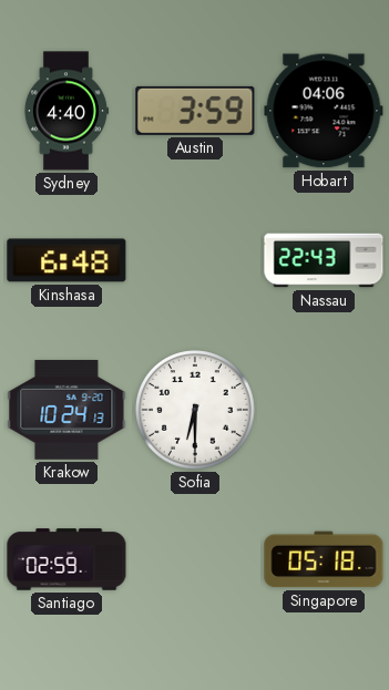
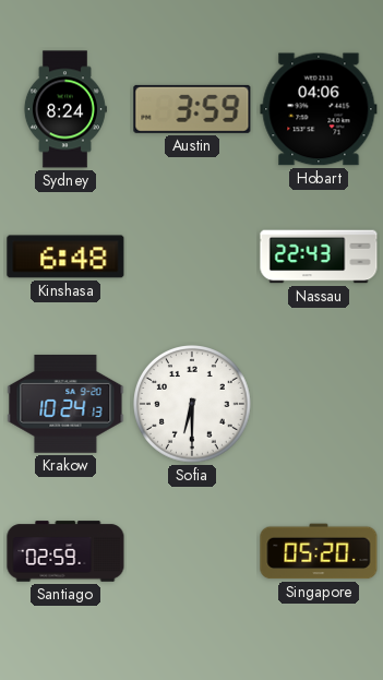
Sydney: 4:40 -> 8:24 (64, 109)
Singapore: 05:18 -> 05:20 (319, 551)
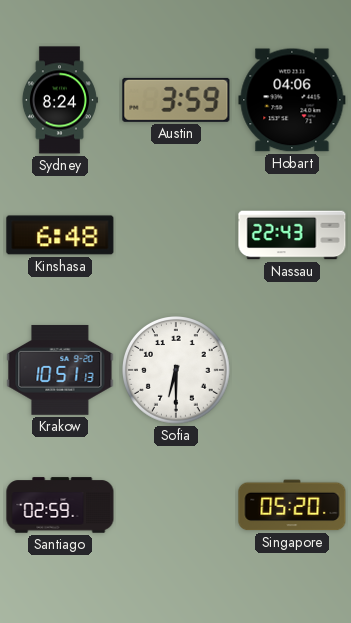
Krakow: 10:24 -> 10:51 (60, 370)
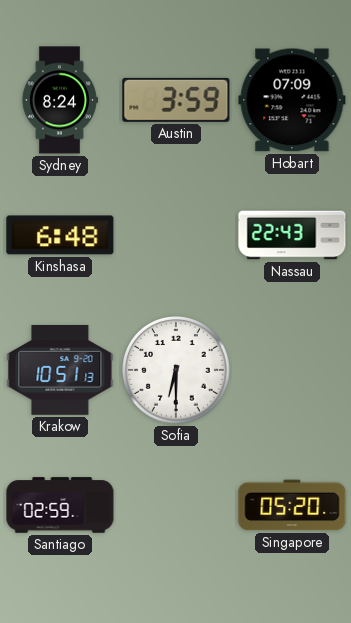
Hobart: 04:06 -> 07:09 (292, 100)
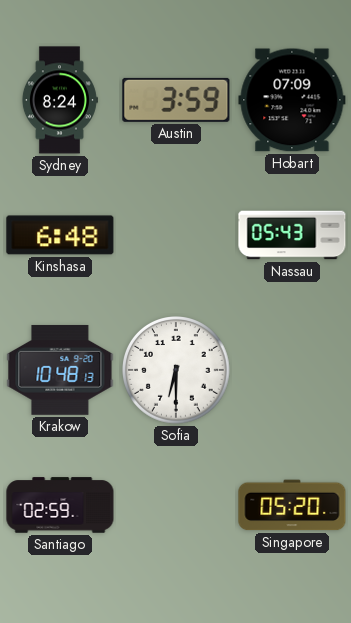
Nassau: 22:43 -> 05:43 (292, 235)
Krakow: 10:51 -> 10:48 (60, 370)
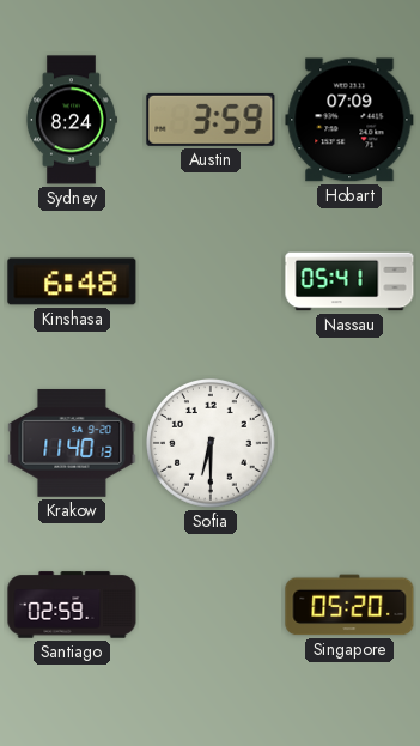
Nassau: 05:43 -> 05:41 (349, 281)
Krakow: 10:48 -> 11:40 (72, 443)
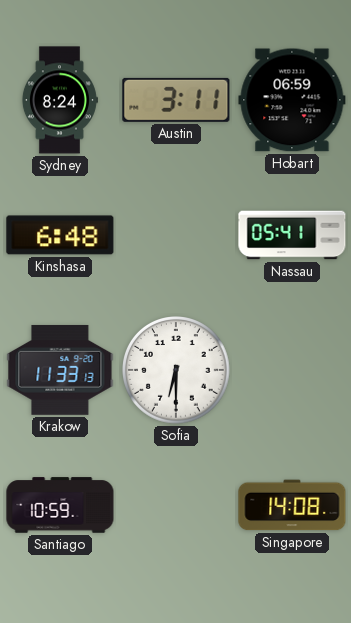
Austin: 3:59 -> 3:11 (176, 100)
Hobart: 07:09 -> 06:59 (292, 100)
Krakow: 11:40 -> 11:33 (60, 370)
Santiago: 02:59 -> 10:59 (60, 505)
Singapore: 05:20 -> 14:08 (292, 505)
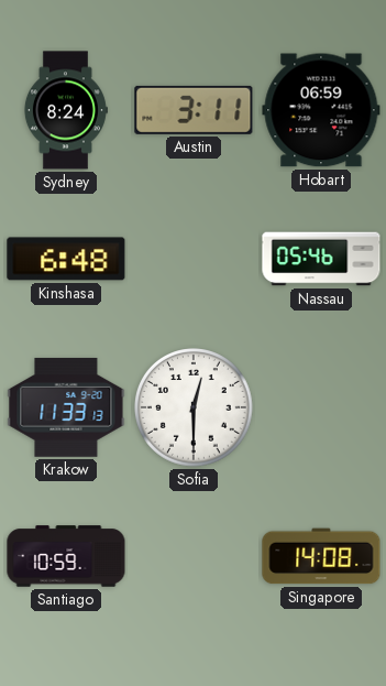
Nassau: 05:41 -> 05:46 (321, 259)
Sofia: 6:30 -> 12:30 (195, 409)
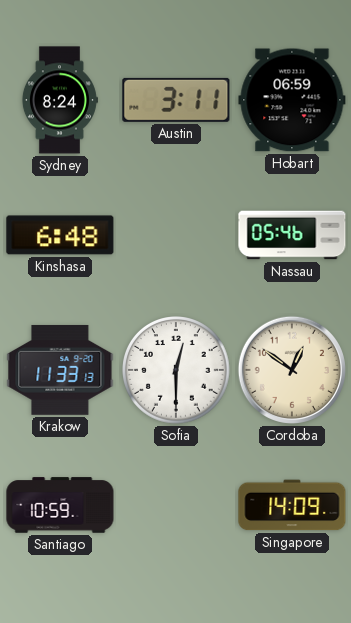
Cordoba: none -> 12:51 (292, 370)
Singapore: 14:08 -> 14:09 (292, 505)
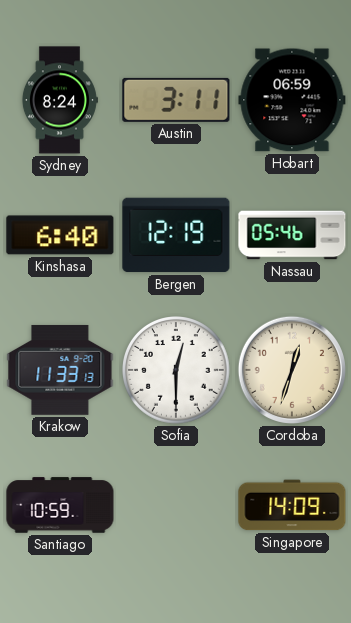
Kinshasa: 6:48 -> 6:40 (60, 235)
Bergen: none -> 12:19 (176, 235)
Cordoba: 12:51 -> 12:33 (292, 370)
